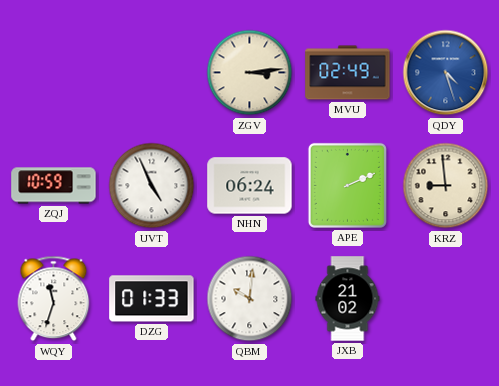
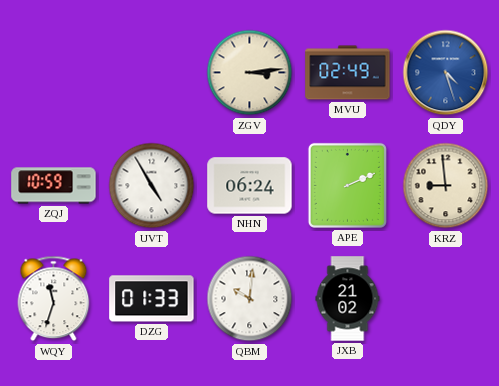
UVT: 4:56 -> 4:55 (152, 186)
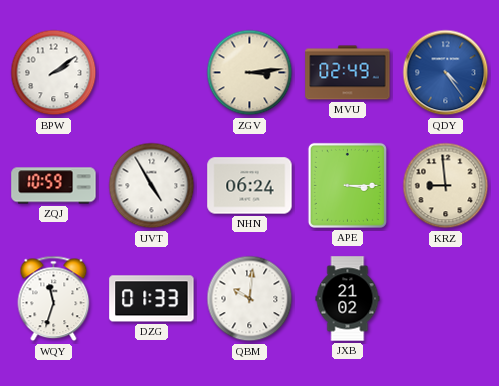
BPW: none -> 2:09 (54, 73)
QDY: 4:27 -> 4:24 (446, 73)
APE: 2:11 -> 3:15 (347, 185)
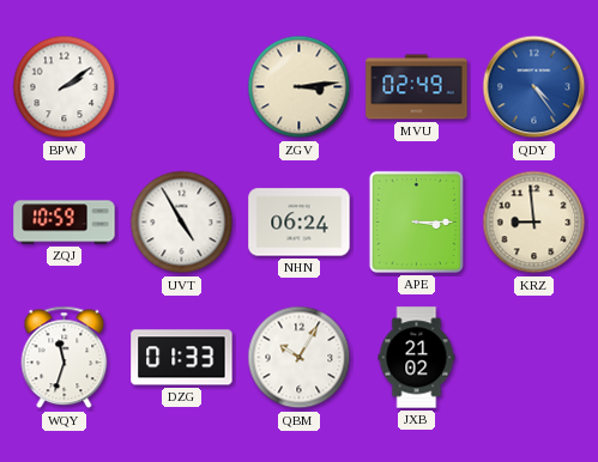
QBM: 10:01 -> 10:05 (300, 358)
